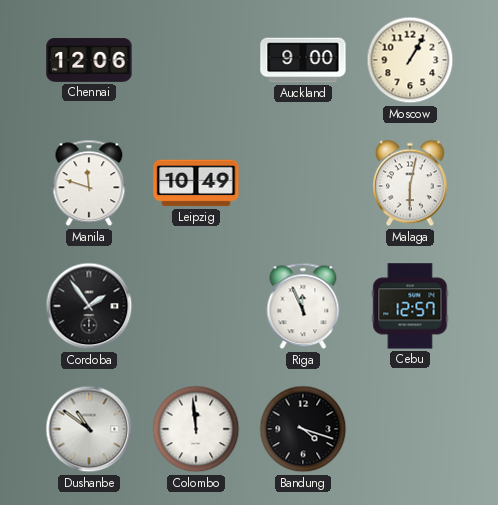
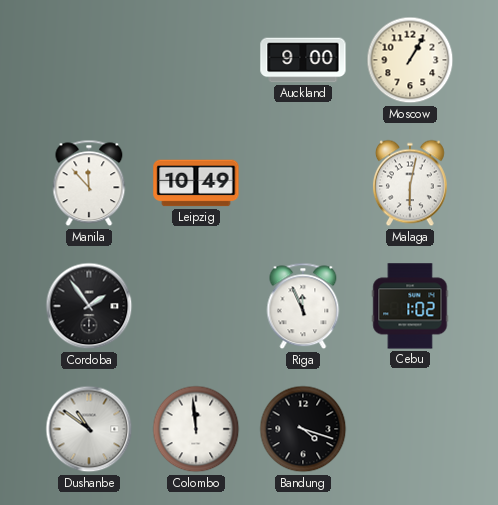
Chennai: 12:06 -> none (89, 60)
Manila: 11:48 -> 11:53 (89, 183)
Cebu: 12:57 -> 1:02 (410, 306)
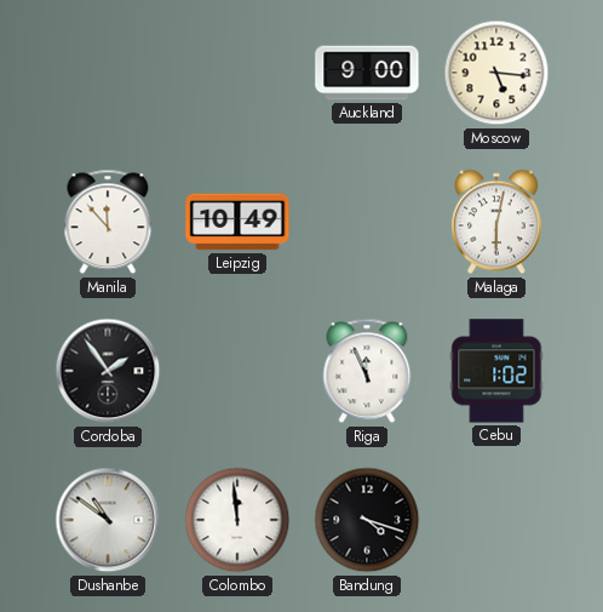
Moscow: 1:05 -> 5:16 (496, 73)
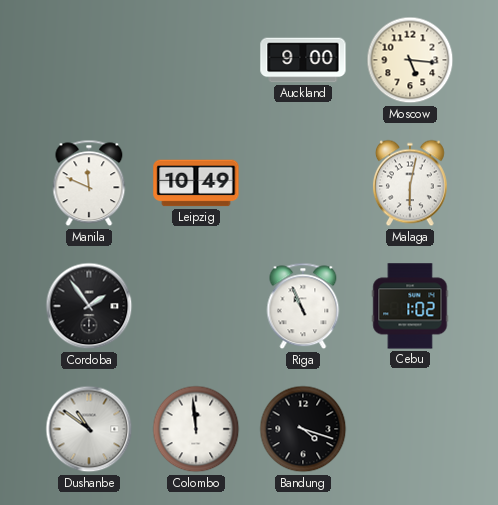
Manila: 11:53 -> 11:49 (89, 183)
Riga: 11:56 -> 10:56 (303, 306)
